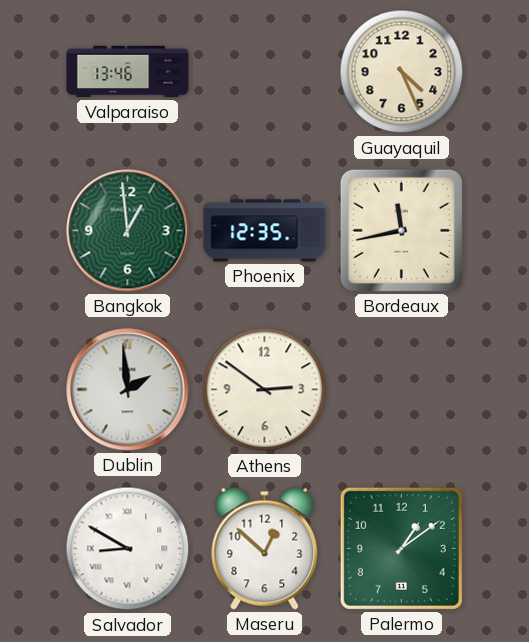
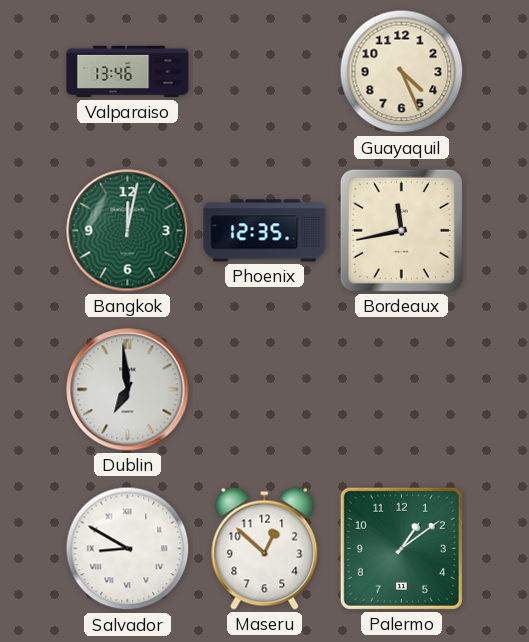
Bangkok: 12:59 -> 12:02 (128, 231)
Dublin: 1:59 -> 6:59 (128, 390)
Athens: 2:51 -> none (265, 390)
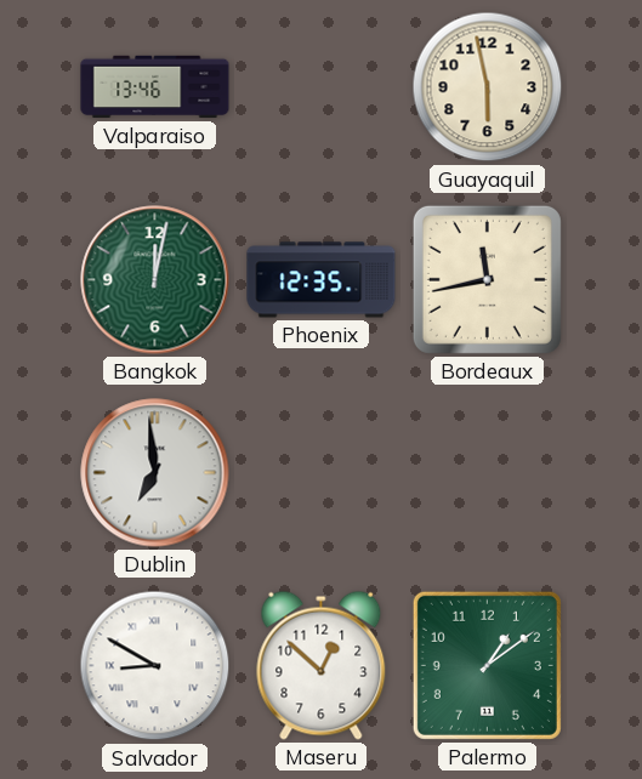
Guayaquil: 4:26 -> 5:58 (488, 87)
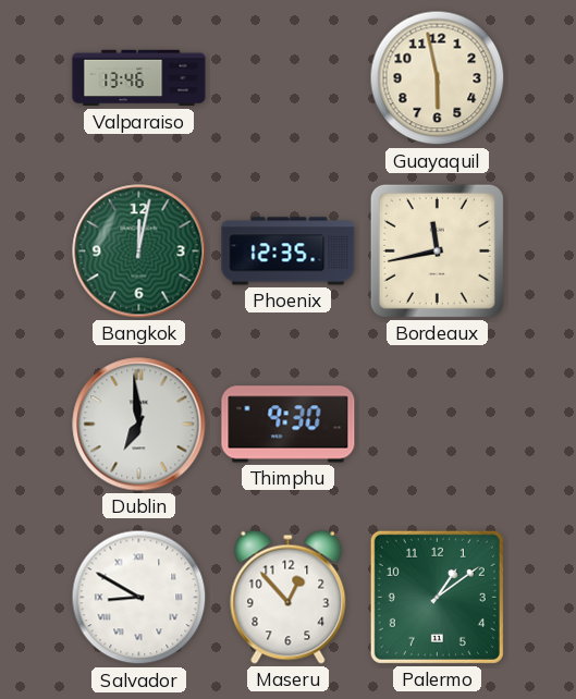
Thimphu: none -> 9:30 (289, 425)
Maseru: 12:52 -> 12:53 (289, 597)
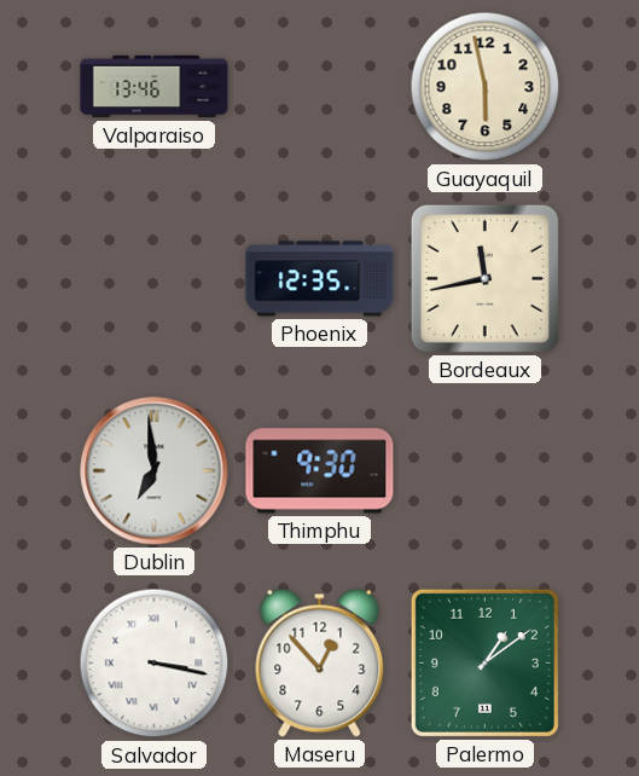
Bangkok: 12:02 -> none (139, 252)
Salvador: 8:50 -> 3:17 (155, 664)
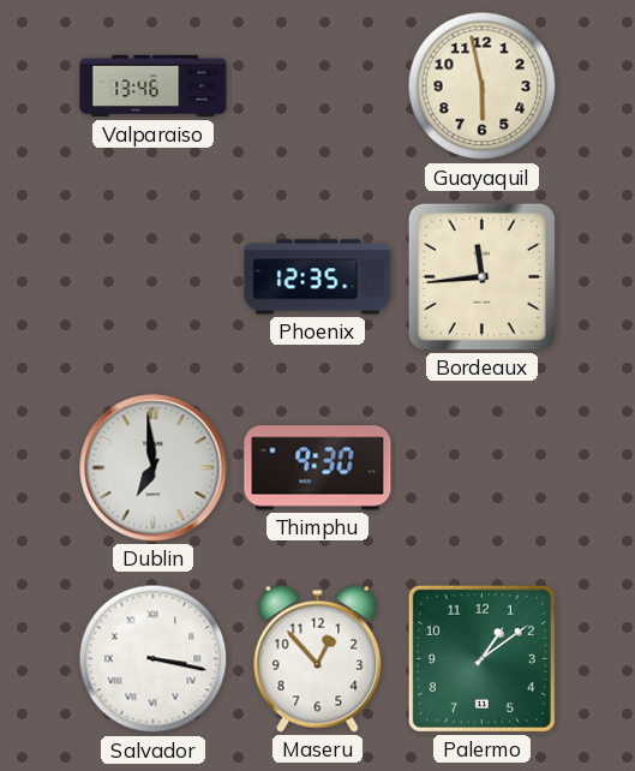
Bordeaux: 11:43 -> 11:44 (481, 276)
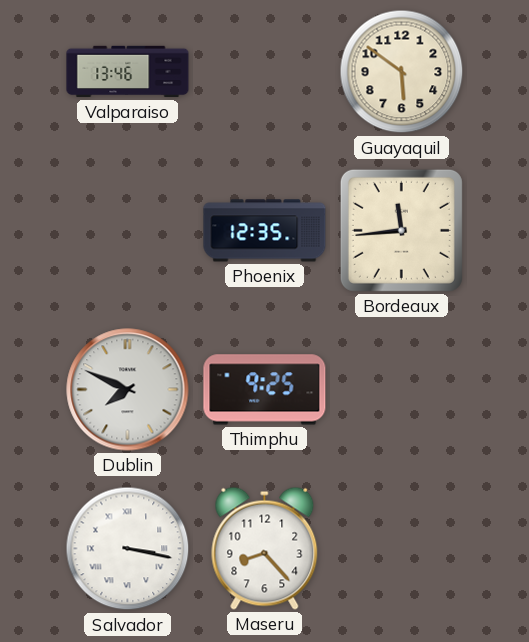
Guayaquil: 5:58 -> 5:51 (402, 72)
Dublin: 6:59 -> 7:49 (128, 390)
Thimphu: 9:30 -> 9:25 (265, 390)
Maseru: 12:53 -> 8:23 (265, 548)
Palermo: 1:09 -> none (481, 658)
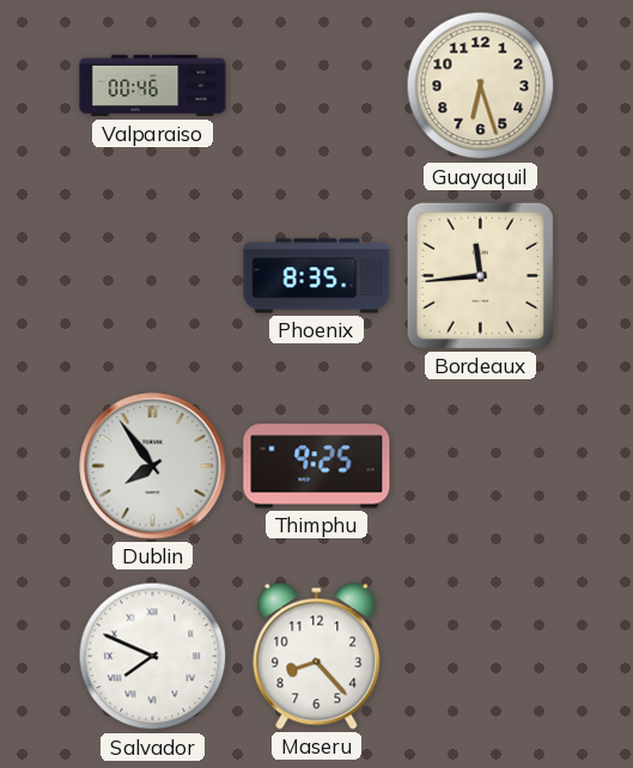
Valparaiso: 13:46 -> 00:46 (153, 86)
Guayaquil: 5:51 -> 6:27 (481, 86)
Phoenix: 12:35 -> 8:35 (317, 276)
Dublin: 7:49 -> 7:54 (153, 467)
Salvador: 3:17 -> 7:49 (153, 657)
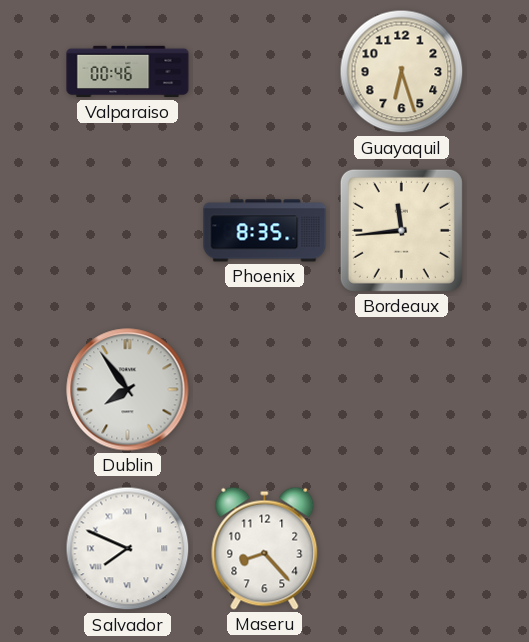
Thimphu: 9:25 -> none (317, 467)
